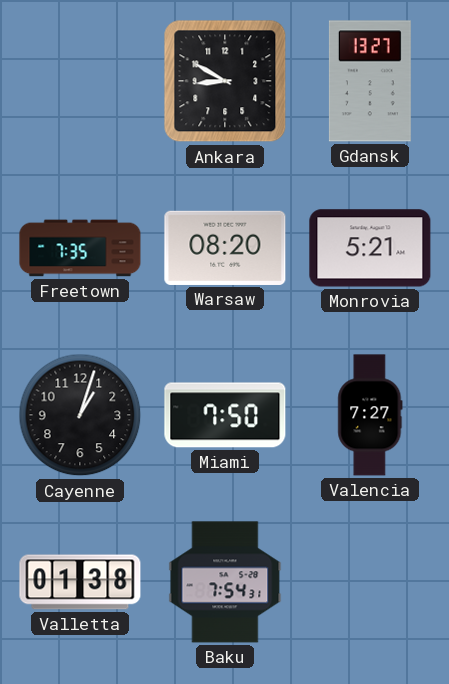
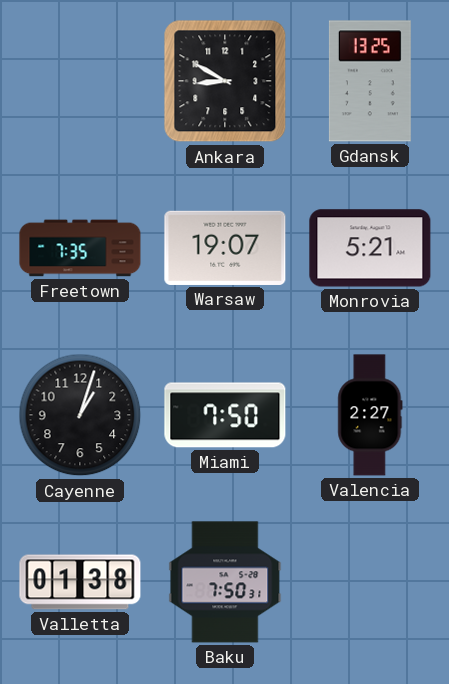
Gdansk: 13:27 -> 13:25 (370, 81)
Warsaw: 08:20 -> 19:07 (225, 248)
Valencia: 7:27 -> 2:27 (370, 415)
Baku: 7:54 -> 7:50 (225, 582)
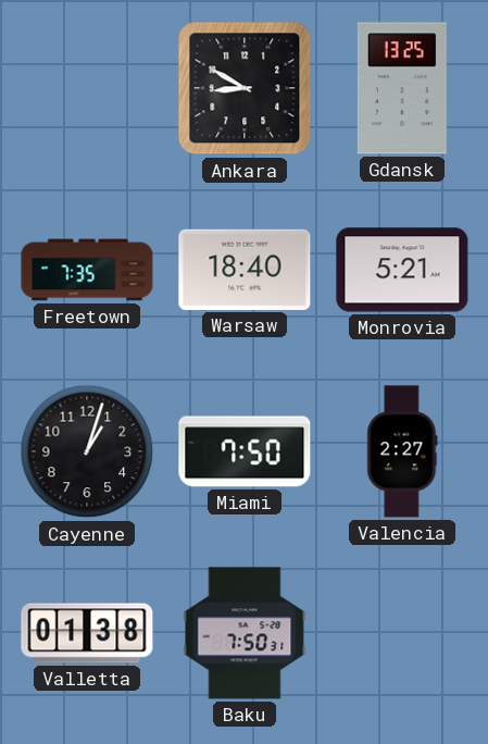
Warsaw: 19:07 -> 18:40 (245, 270)
